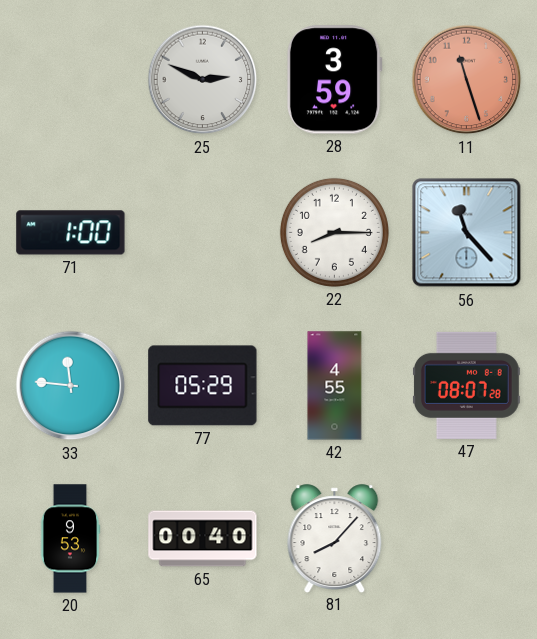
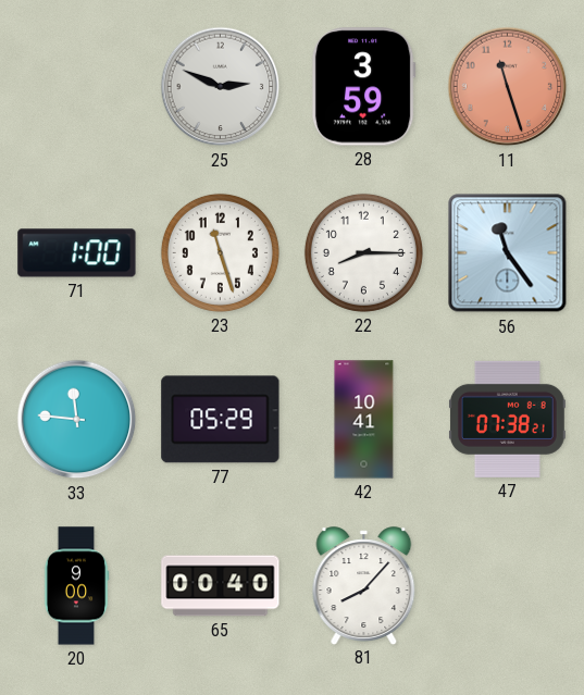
23: none -> 11:27 (220, 252)
56: 11:23 -> 11:24 (508, 253)
42: 4:55 -> 10:41 (364, 420)
47: 08:07 -> 07:38 (507, 419)
20: 9:53 -> 9:00 (76, 586)
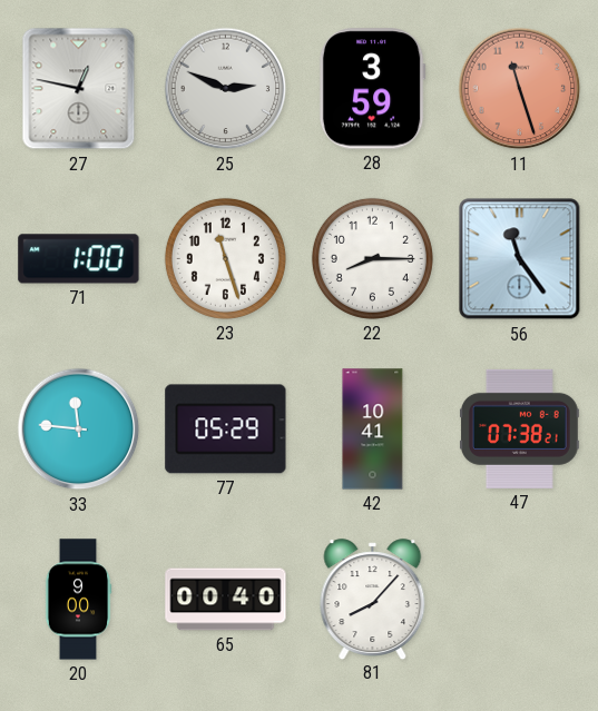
27: none -> 12:47 (79, 89)
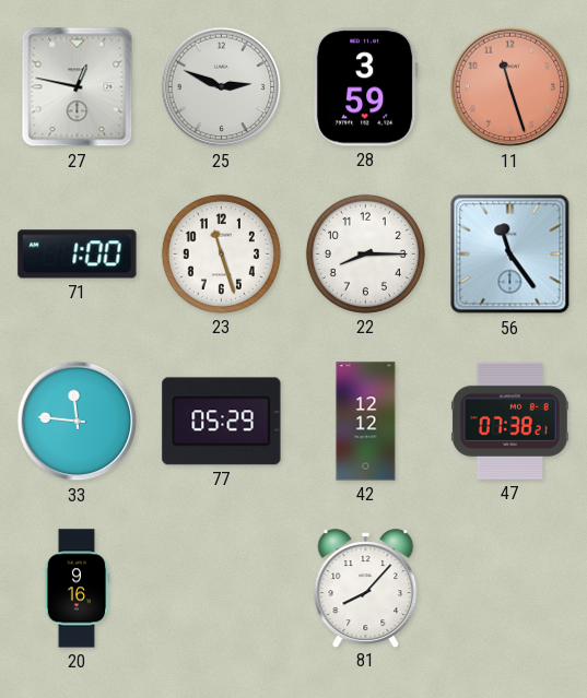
42: 10:41 -> 12:12 (366, 422)
20: 9:00 -> 9:16 (77, 589)
65: 00:40 -> none (226, 600)
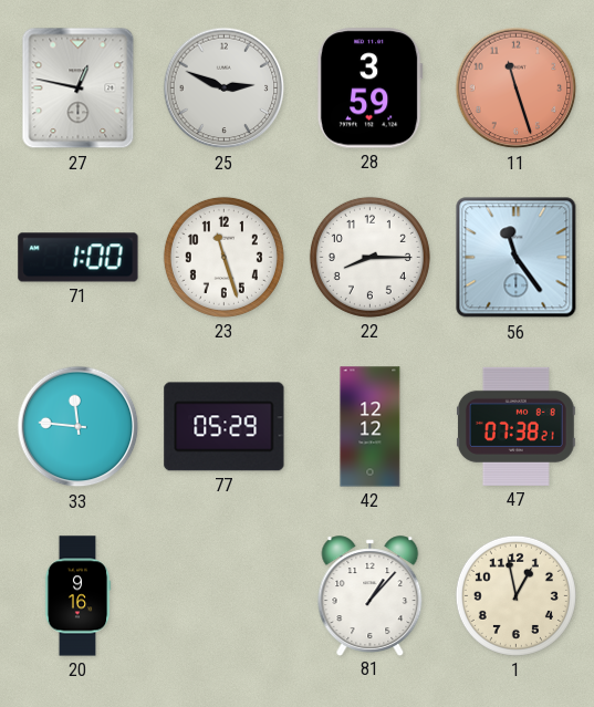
81: 8:07 -> 1:07 (371, 595)
1: none -> 12:58 (515, 595)
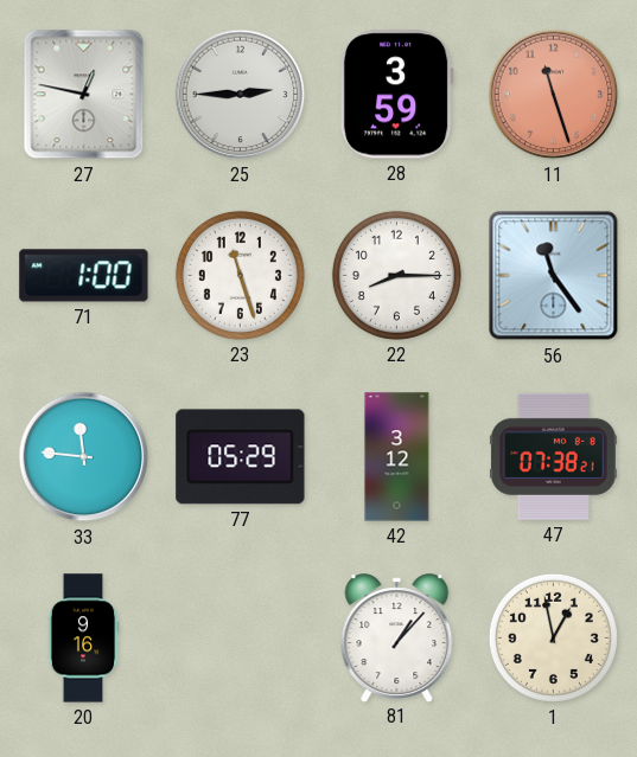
25: 2:49 -> 2:45 (241, 95)
42: 12:12 -> 3:12 (397, 457)
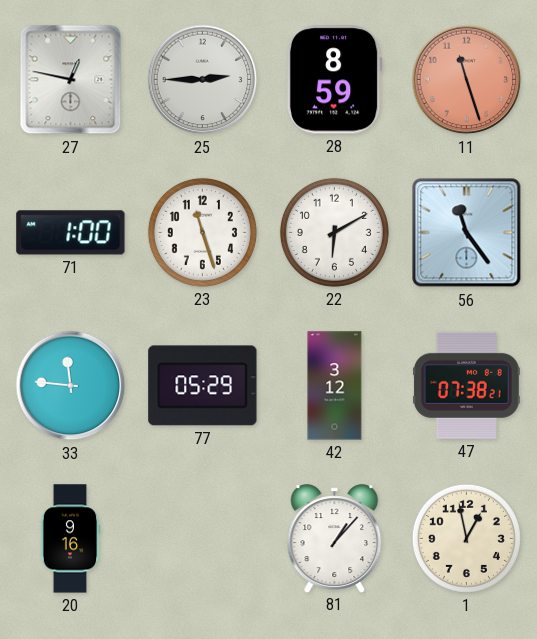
28: 3:59 -> 8:59 (334, 80)
22: 8:15 -> 6:10 (334, 232)
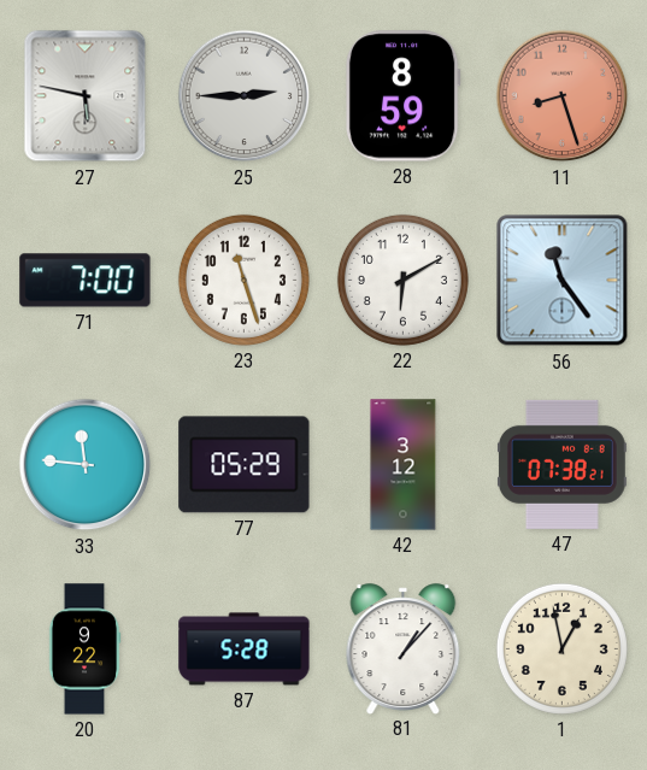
27: 12:47 -> 5:47 (86, 96)
11: 11:27 -> 8:27 (563, 96)
71: 1:00 -> 7:00 (86, 281)
20: 9:16 -> 9:22 (84, 649)
87: none -> 5:28 (245, 649)
